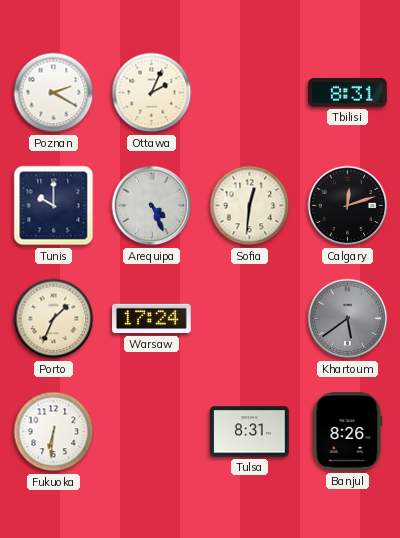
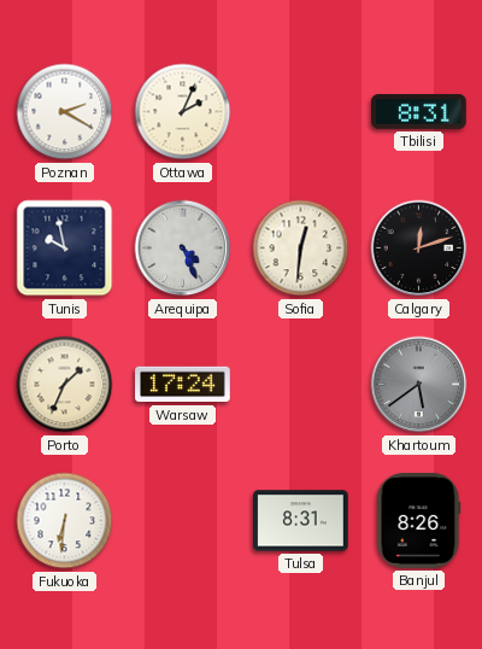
Tunis: 10:00 -> 9:58 (65, 249)
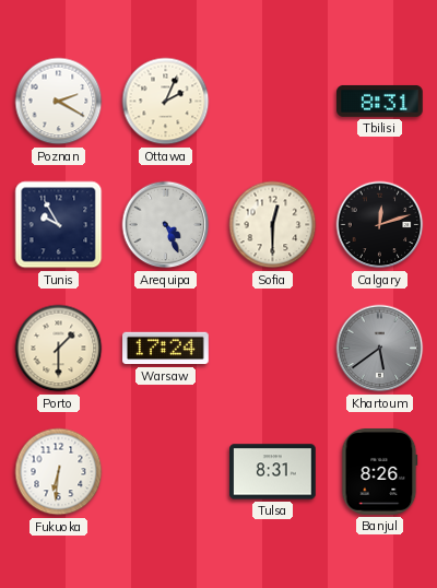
Tunis: 9:58 -> 9:55 (59, 225)
Sofia: 12:31 -> 12:30 (273, 225)
Porto: 1:34 -> 1:30 (59, 349)
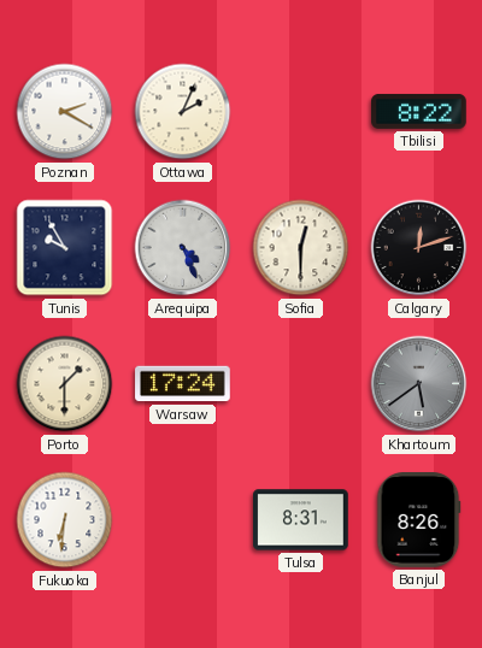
Tbilisi: 8:31 -> 8:22 (419, 112)
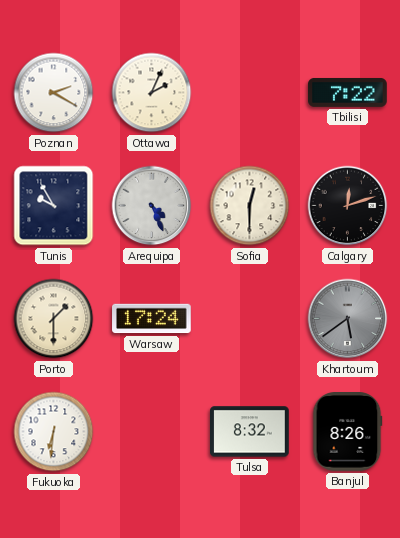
Tbilisi: 8:22 -> 7:22 (348, 93)
Tulsa: 8:31 -> 8:32 (250, 432)
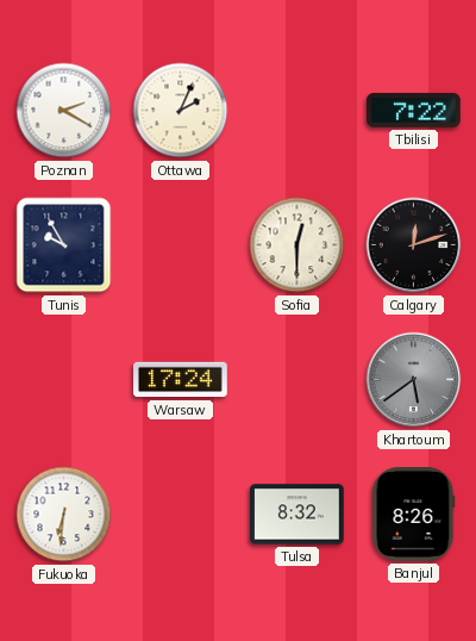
Arequipa: 4:26 -> none (152, 206)
Porto: 1:30 -> none (54, 319)
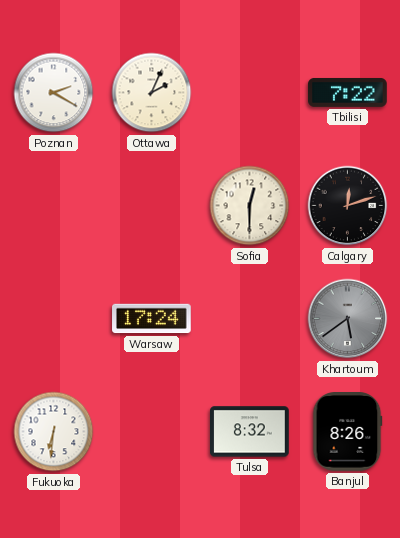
Tunis: 9:55 -> none (64, 245)
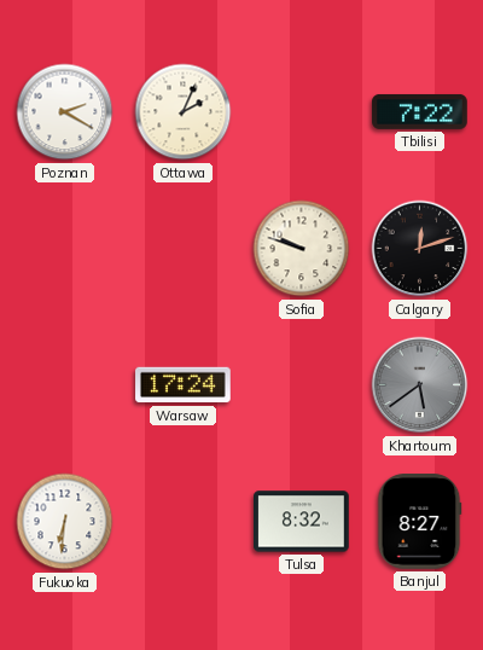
Sofia: 12:30 -> 9:48 (302, 249)
Banjul: 8:26 -> 8:27 (420, 522)
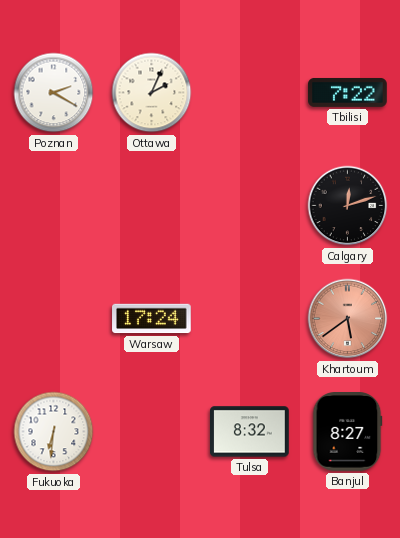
Sofia: 9:48 -> none (302, 249)
Khartoum dial: grey -> salmon (348, 319)
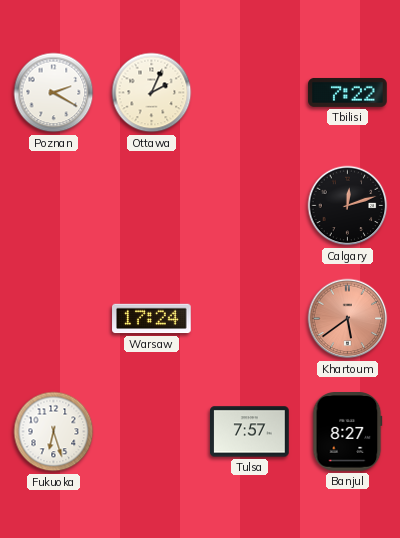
Fukuoka: 6:31 -> 6:27 (54, 432)
Tulsa: 8:32 -> 7:57 (250, 432)
